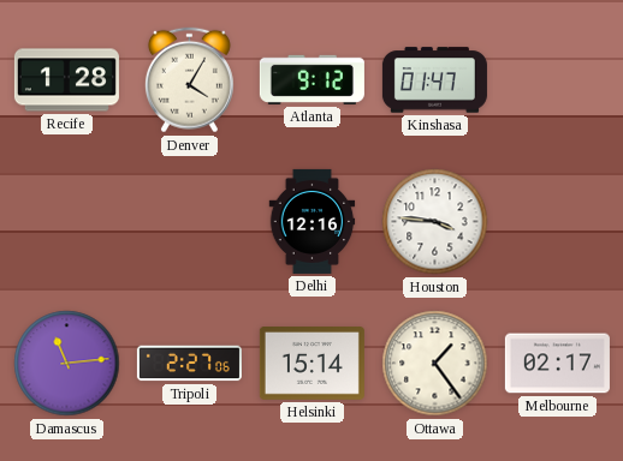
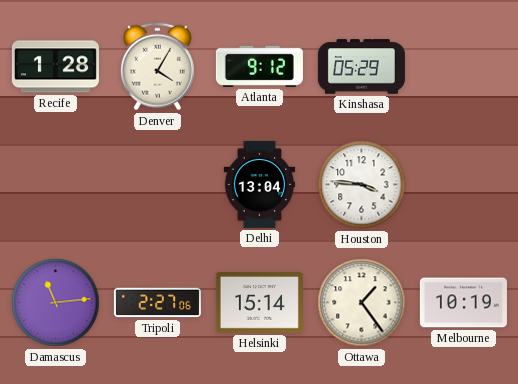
Kinshasa: 01:47 -> 05:29 (361, 67)
Delhi: 12:16 -> 13:04 (260, 184)
Melbourne: 02:17 -> 10:19 (463, 303)
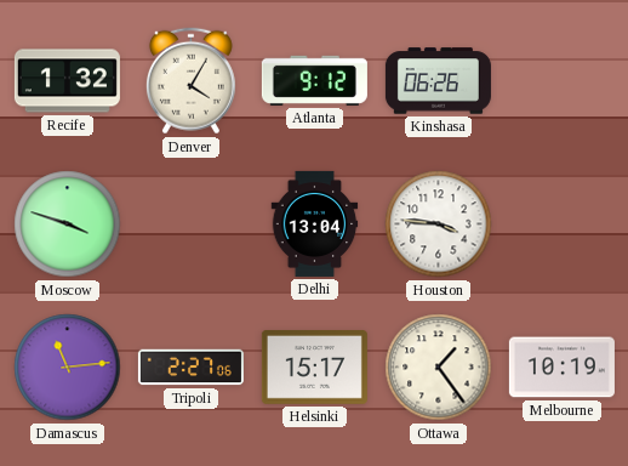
Recife: 1:28 -> 1:32 (67, 81)
Kinshasa: 05:29 -> 06:26 (438, 81)
Moscow: none -> 3:48 (68, 225)
Helsinki: 15:14 -> 15:17 (314, 368)
